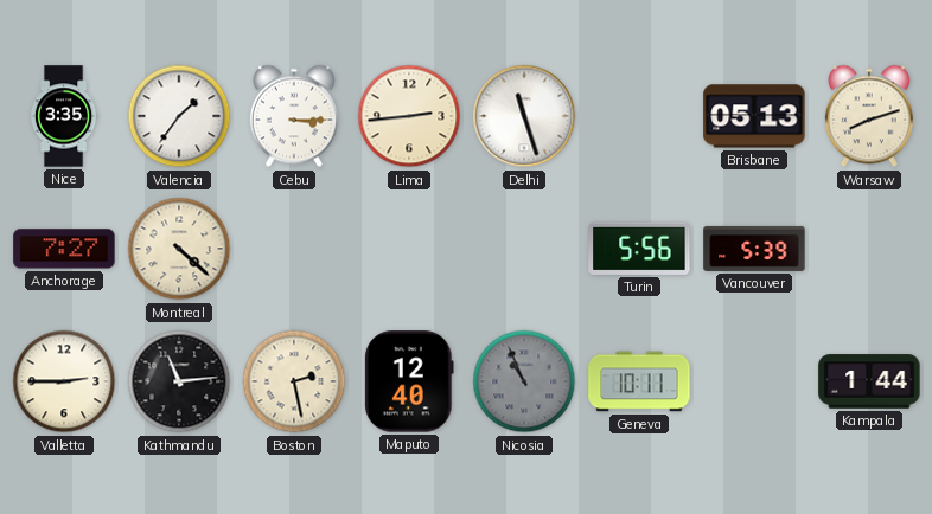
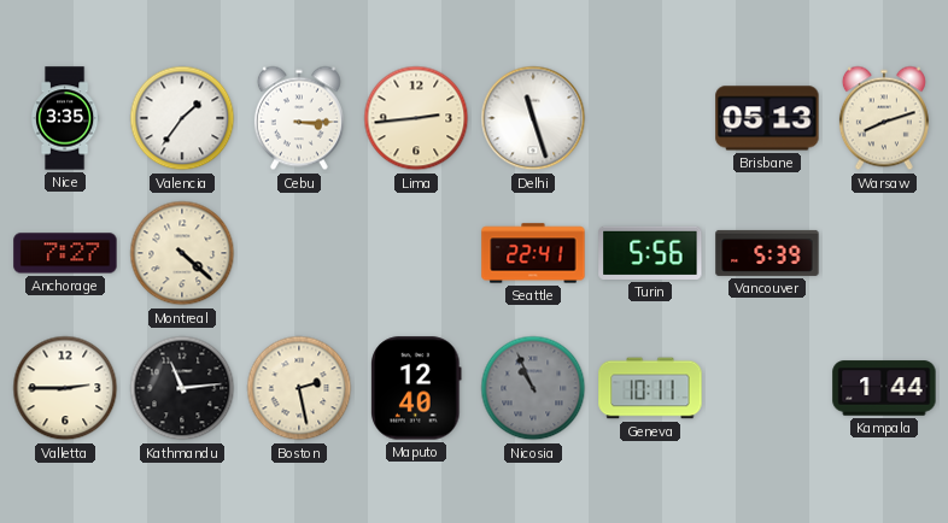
Seattle: none -> 22:41 (533, 253)
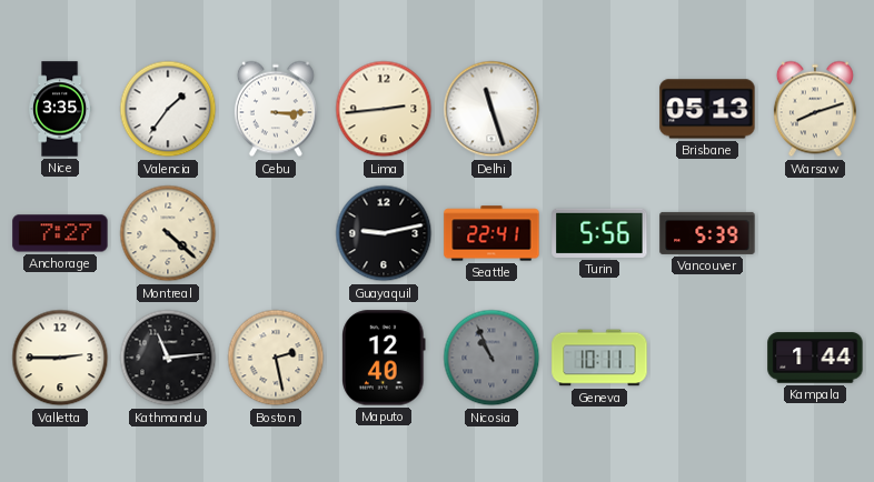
Guayaquil: none -> 9:13 (384, 233)
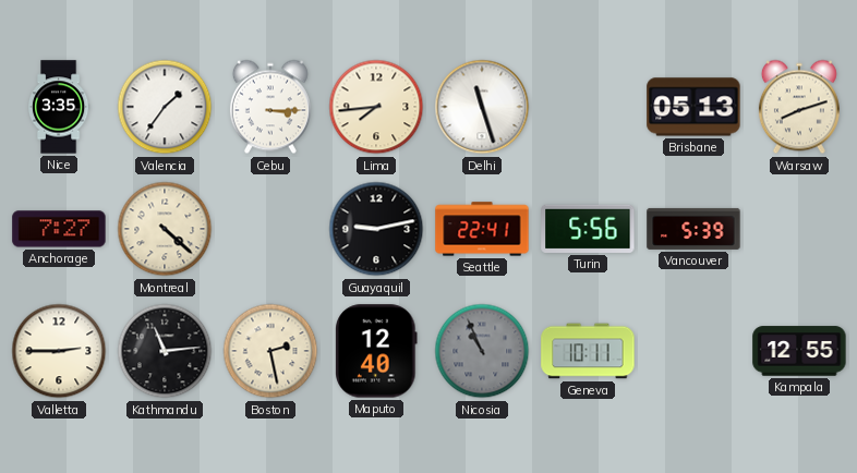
Lima: 2:44 -> 7:44 (376, 107)
Kampala: 1:44 -> 12:55 (799, 351)
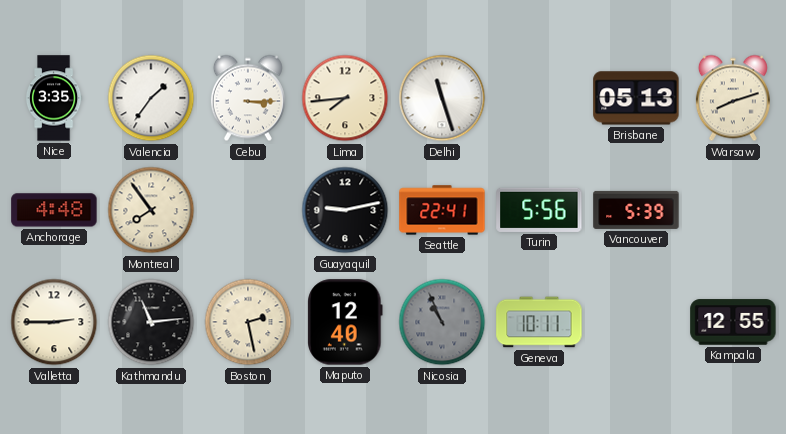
Anchorage: 7:27 -> 4:48 (54, 210)
Montreal: 4:22 -> 7:54 (151, 210)
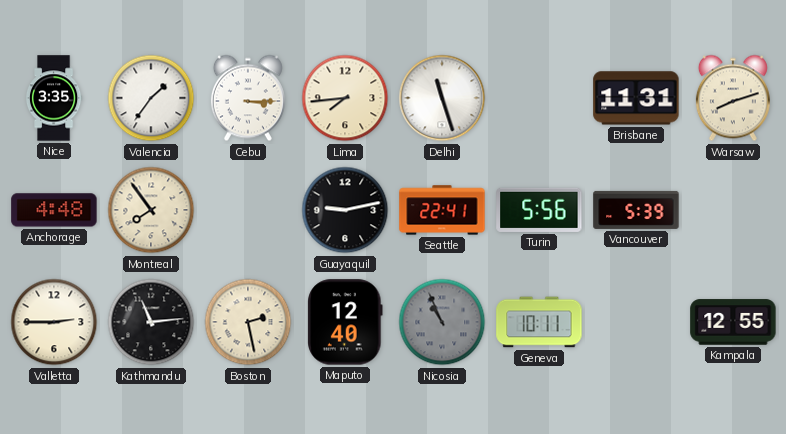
Brisbane: 05:13 -> 11:31 (636, 98)
